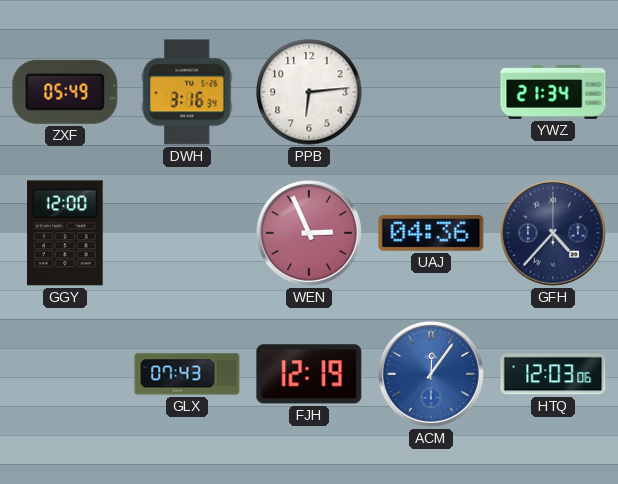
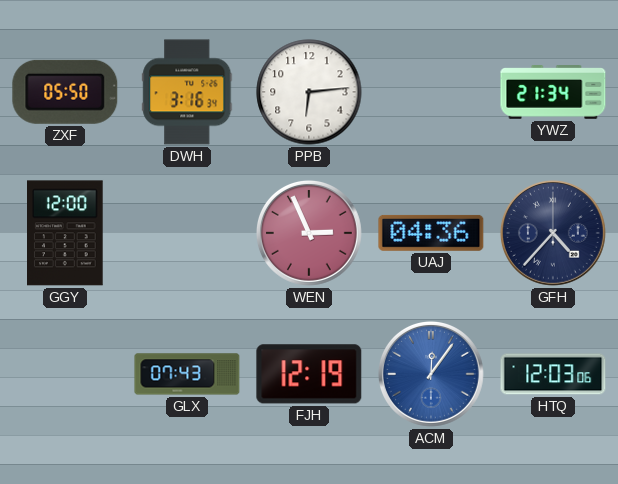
ZXF: 05:49 -> 05:50 (65, 92)
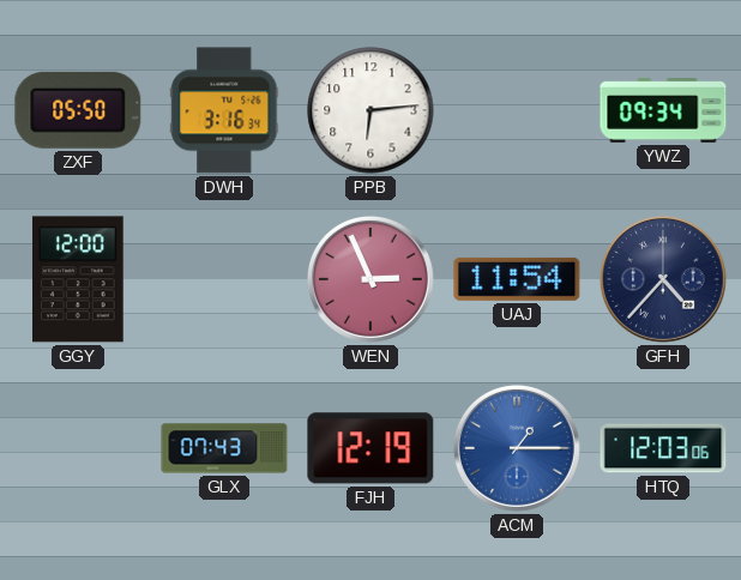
YWZ: 21:34 -> 09:34 (663, 111)
UAJ: 04:36 -> 11:54 (517, 279)
ACM: 12:06 -> 1:15 (517, 448)
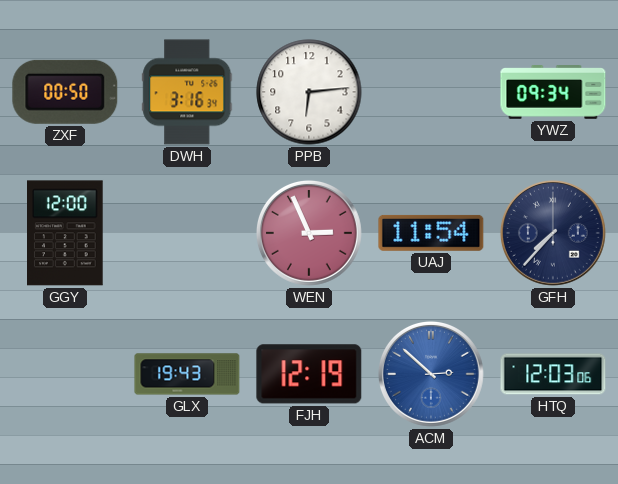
ZXF: 05:50 -> 00:50 (65, 92)
GFH: 4:37 -> 7:37 (553, 233)
GLX: 07:43 -> 19:43 (187, 374)
ACM: 1:15 -> 2:52 (431, 374)
